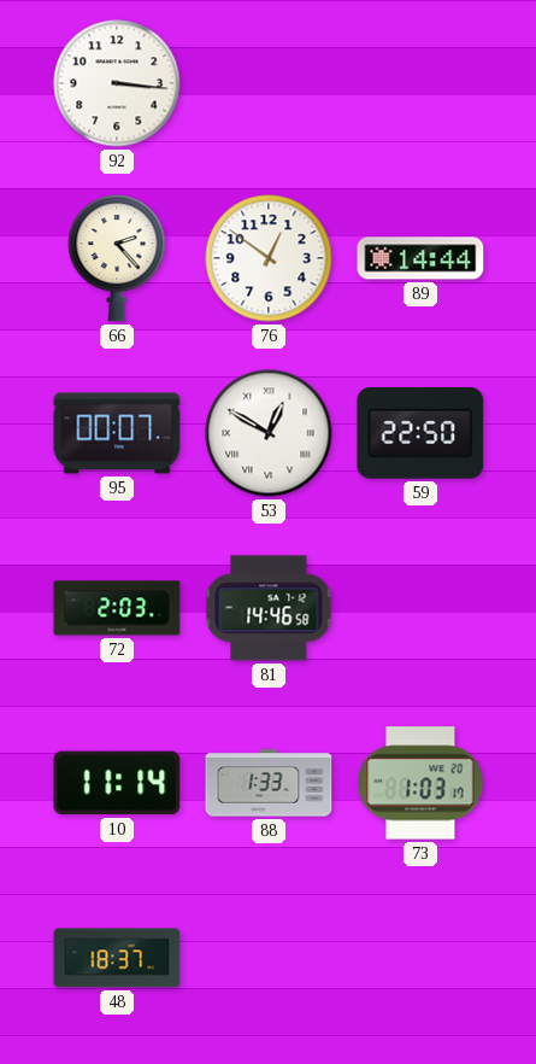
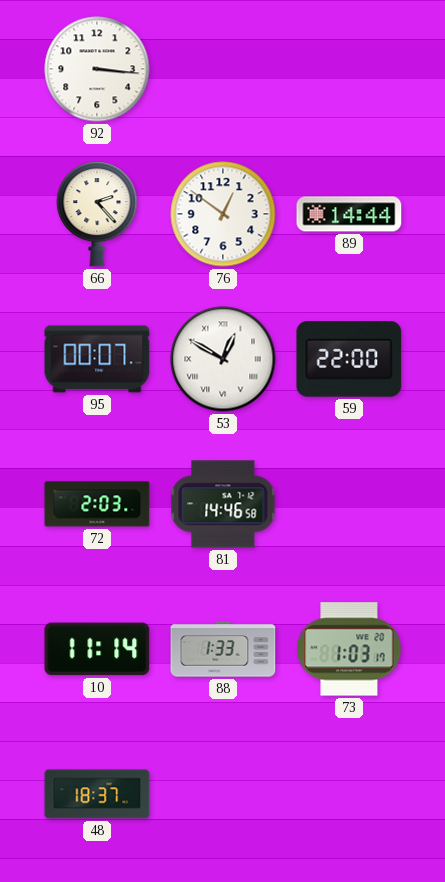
59: 22:50 -> 22:00 (349, 360)
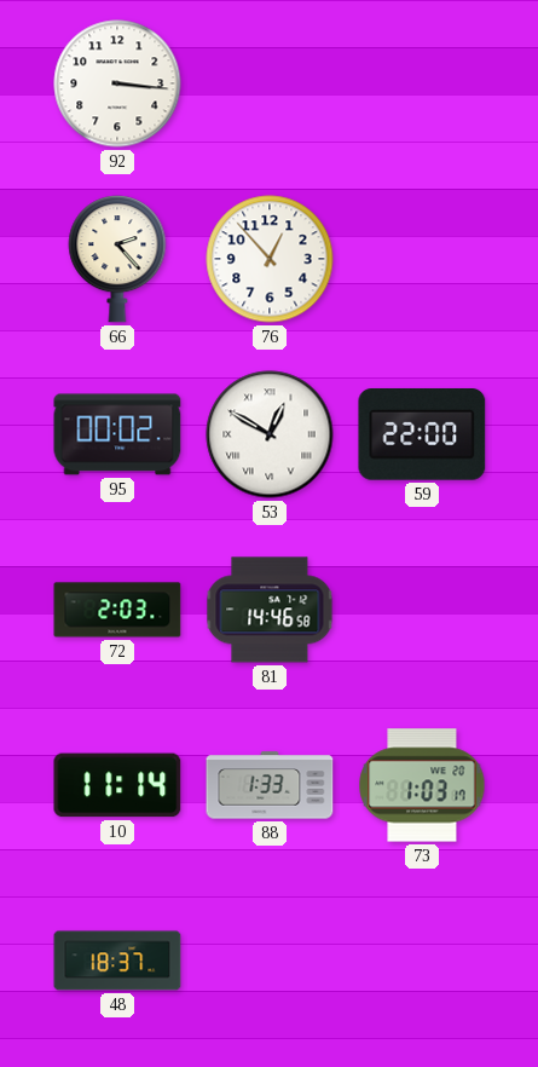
76: 12:51 -> 12:53 (270, 259)
89: 14:44 -> none (349, 214)
95: 00:07 -> 00:02 (117, 434)
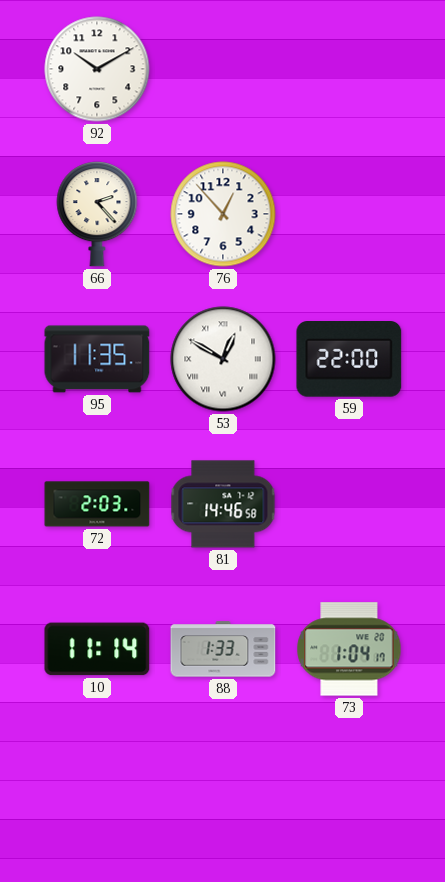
92: 3:16 -> 10:10 (97, 69)
95: 00:02 -> 11:35 (97, 359)
73: 1:03 -> 1:04 (349, 649)
48: 18:37 -> none (117, 961)
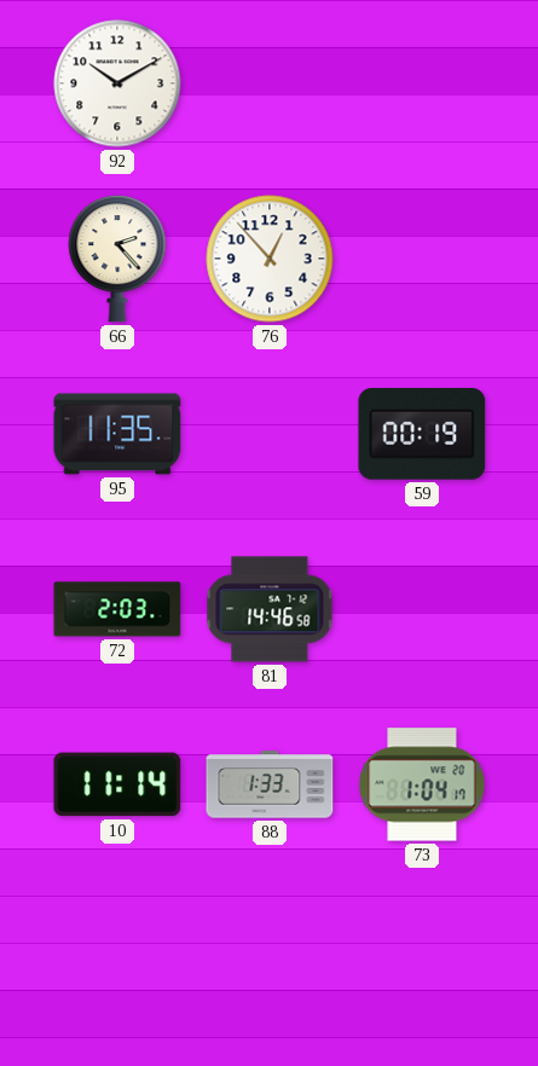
53: 12:50 -> none (223, 359)
59: 22:00 -> 00:19 (422, 435)
